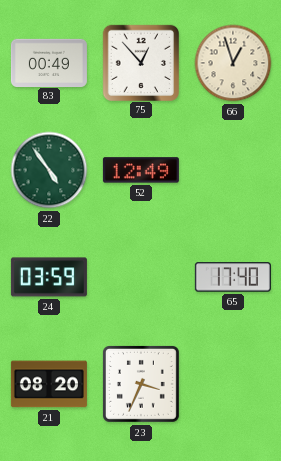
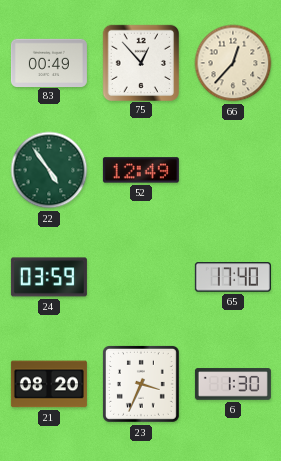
66: 12:57 -> 12:37 (233, 63)
6: none -> 1:30 (233, 384)
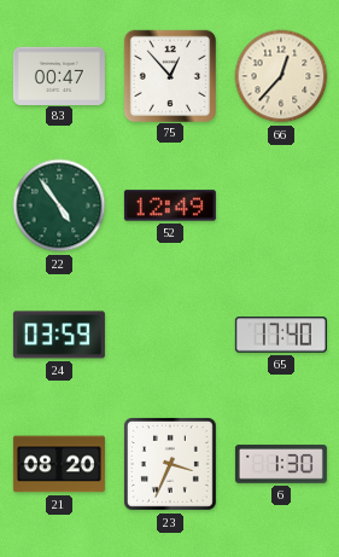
83: 00:49 -> 00:47 (59, 75)
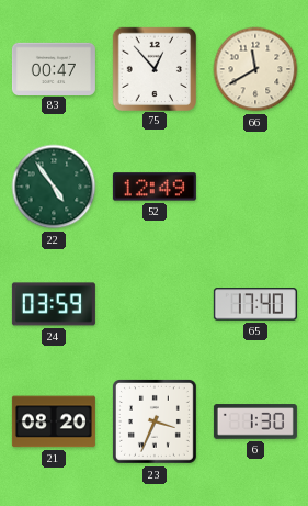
66: 12:37 -> 11:40 (255, 69)
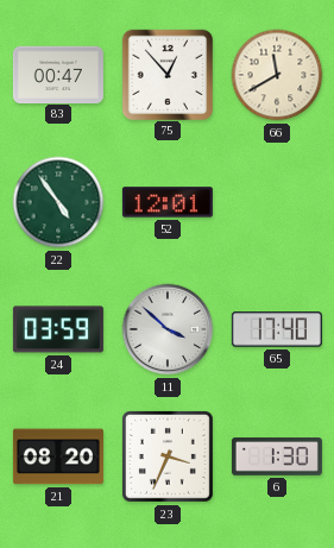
52: 12:49 -> 12:01 (168, 202)
11: none -> 3:52 (168, 329)
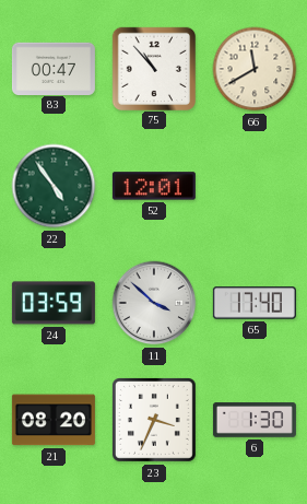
75: 12:53 -> 10:53 (153, 68)
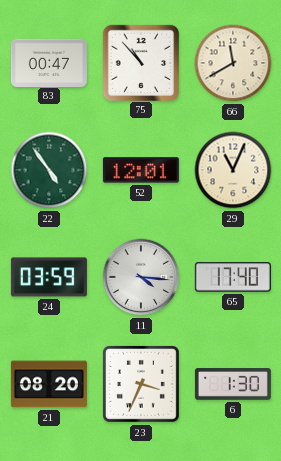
29: none -> 11:04 (233, 170)
11: 3:52 -> 4:16 (141, 277)
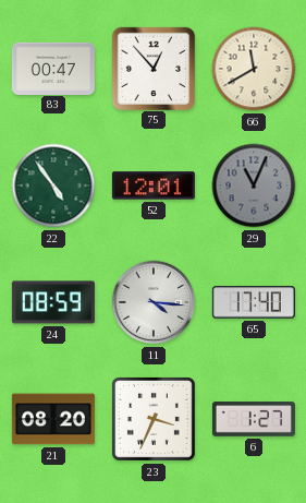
75: 10:53 -> 12:53 (152, 68)
29 dial: cream -> grey (254, 185)
24: 03:59 -> 08:59 (53, 302)
6: 1:30 -> 1:27 (254, 419)
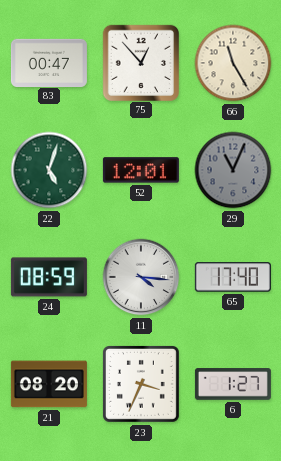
66: 11:40 -> 11:25 (233, 63)
22: 4:54 -> 5:03 (49, 170)
